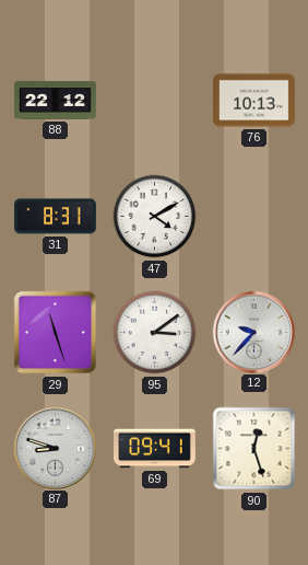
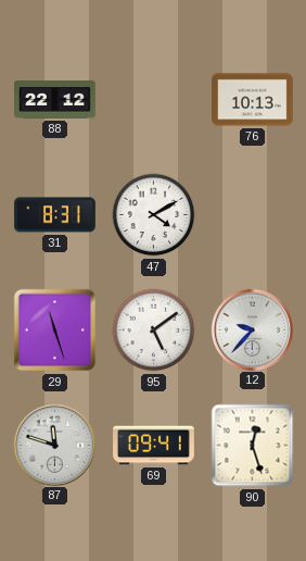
95: 3:09 -> 5:09 (154, 331)
87: 8:48 -> 11:48 (54, 445)
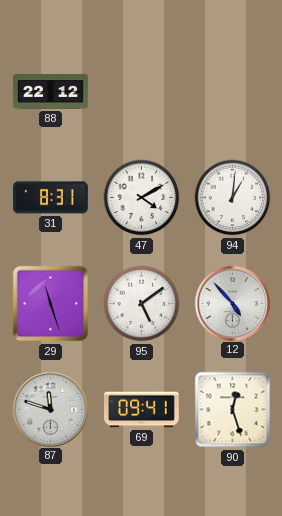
76: 10:13 -> none (253, 100)
94: none -> 1:01 (233, 198)
12: 9:37 -> 4:53 (232, 303)
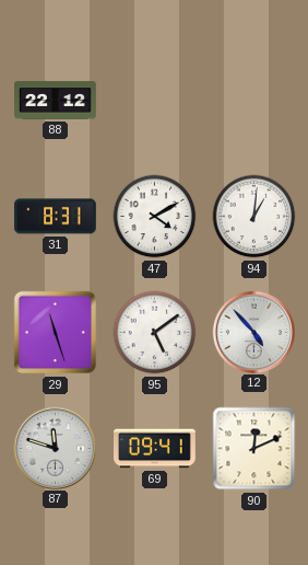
90: 12:27 -> 12:11 (254, 449)
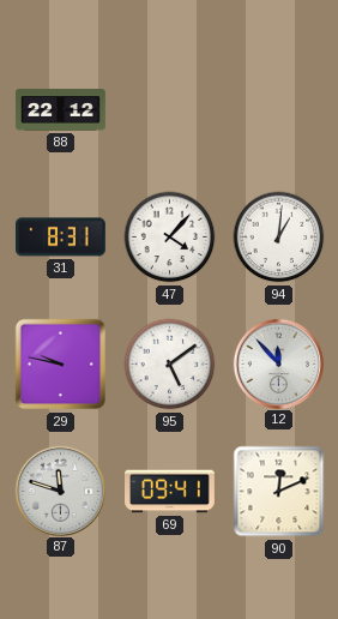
47: 4:10 -> 4:07 (170, 238)
29: 11:27 -> 9:47 (61, 365)
12: 4:53 -> 11:53 (278, 363)
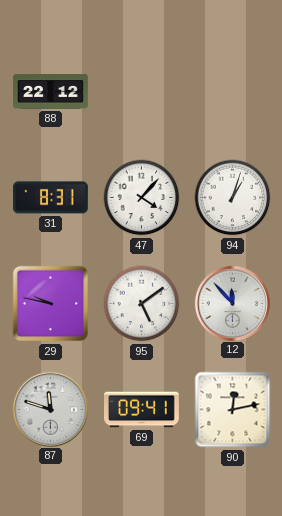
94: 1:01 -> 1:03 (233, 198)
90: 12:11 -> 12:13 (233, 410)
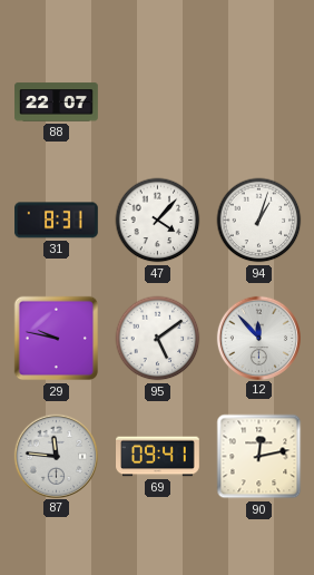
88: 22:12 -> 22:07 (57, 103)
87: 11:48 -> 11:46 (56, 456)
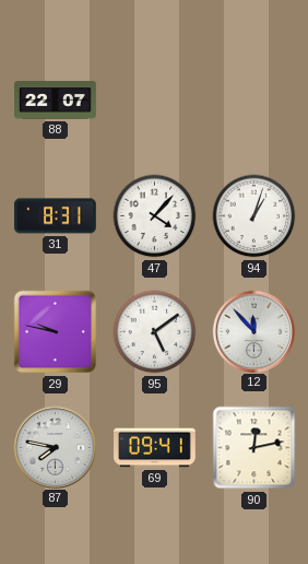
87: 11:46 -> 7:47 (55, 447)
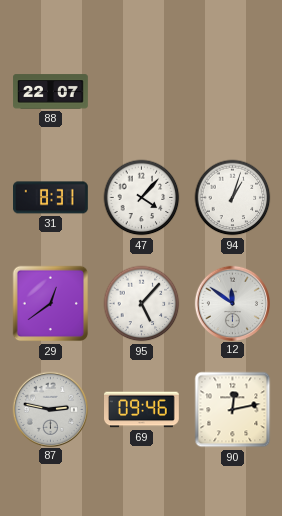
29: 9:47 -> 12:39 (51, 304)
95: 5:09 -> 5:07 (142, 304)
12: 11:53 -> 11:51 (232, 303)
87: 7:47 -> 2:47 (50, 409)
69: 09:41 -> 09:46 (142, 410)
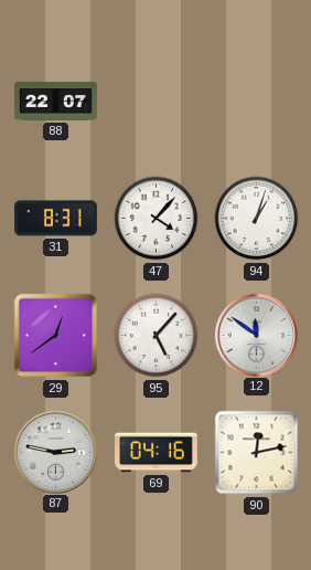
69: 09:46 -> 04:16 (157, 453)
